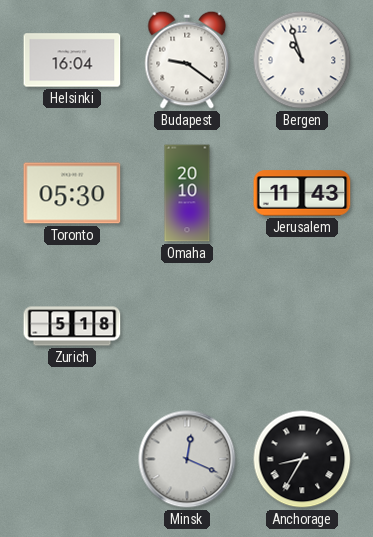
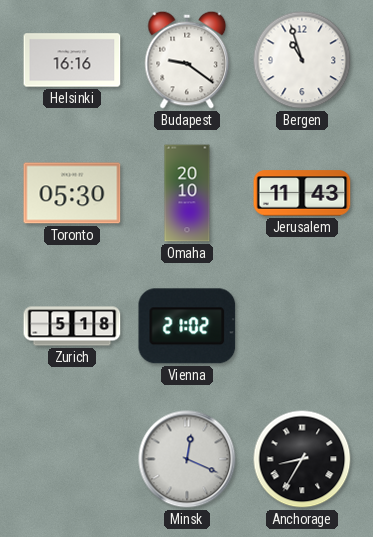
Helsinki: 16:04 -> 16:16 (72, 60)
Vienna: none -> 21:02 (187, 326)
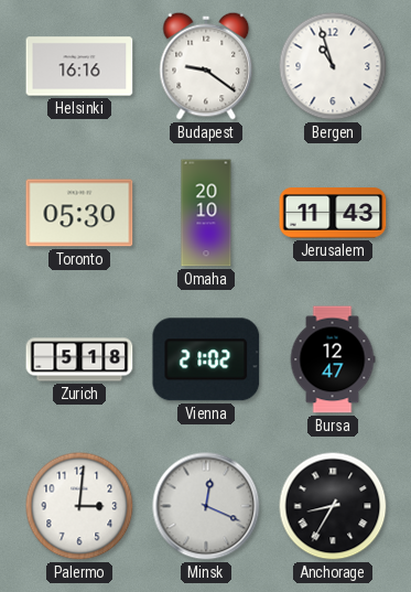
Bursa: none -> 12:47 (333, 359)
Palermo: none -> 3:01 (79, 506)
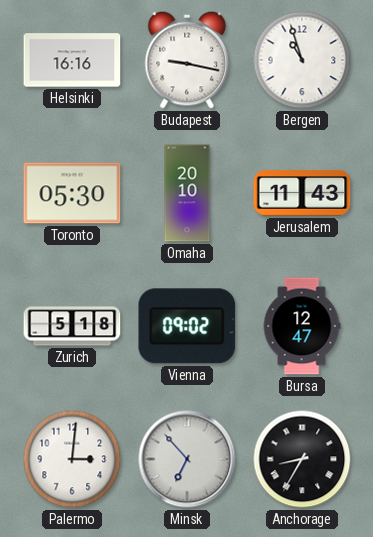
Budapest: 9:21 -> 9:17 (187, 60)
Vienna: 21:02 -> 09:02 (187, 326)
Minsk: 12:19 -> 6:53 (187, 459)
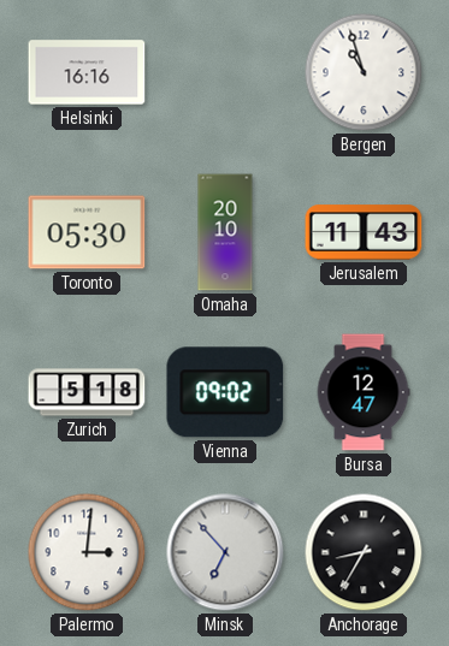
Budapest: 9:17 -> none (187, 60)
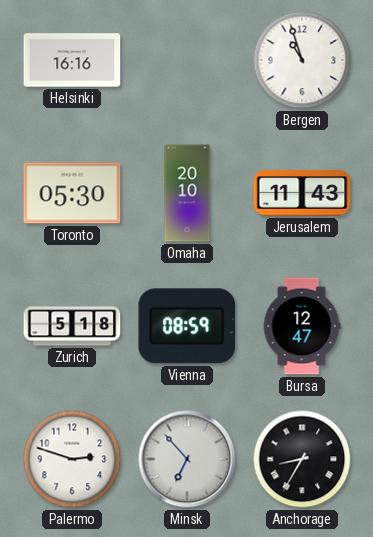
Vienna: 09:02 -> 08:59 (187, 326)
Palermo: 3:01 -> 2:48 (72, 459)
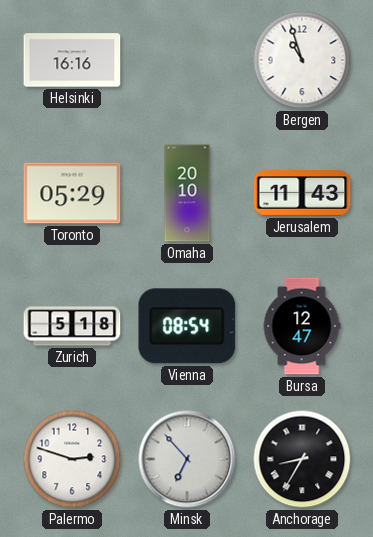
Toronto: 05:30 -> 05:29 (72, 193)
Vienna: 08:59 -> 08:54 (187, 326)
